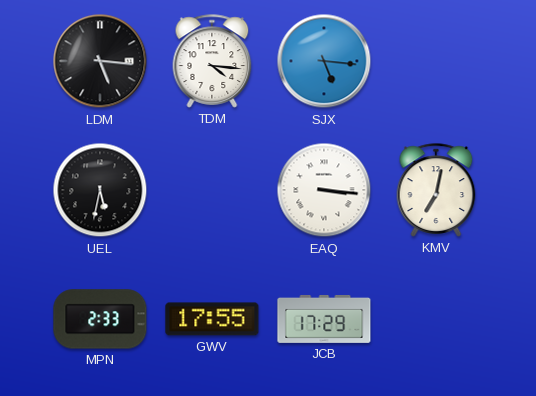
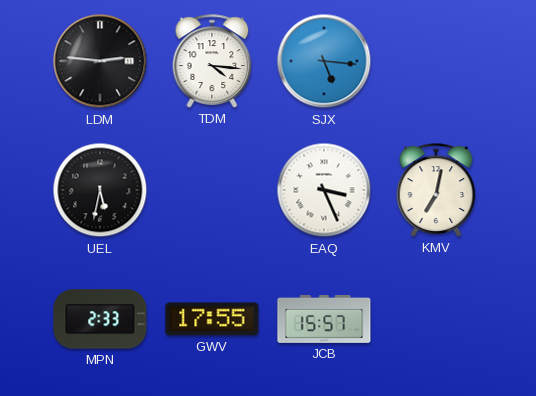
LDM: 5:16 -> 2:46 (100, 61)
EAQ: 3:16 -> 3:26 (324, 190)
JCB: 17:29 -> 15:57 (324, 319)
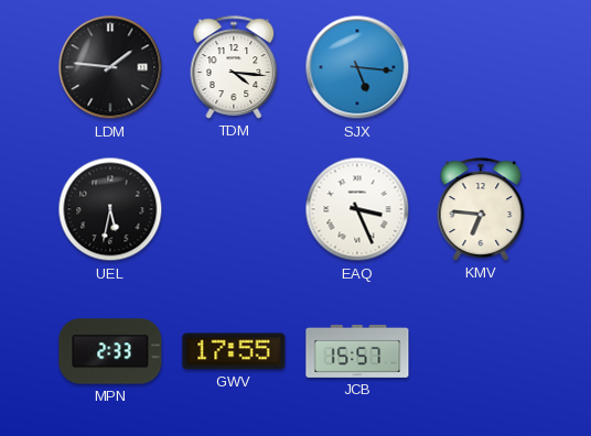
LDM: 2:46 -> 1:46 (110, 67)
KMV: 7:02 -> 6:46 (481, 209)
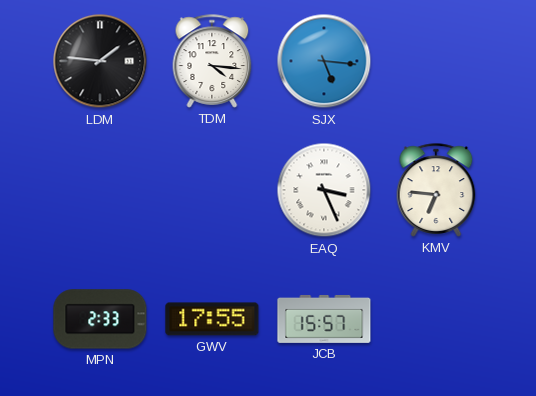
UEL: 5:32 -> none (110, 209)
